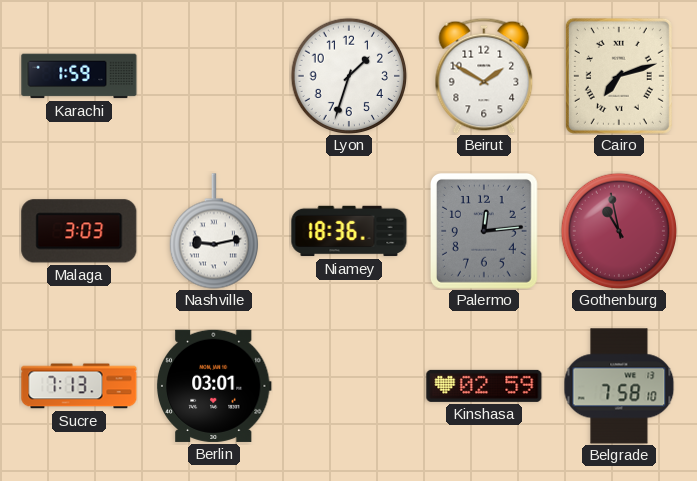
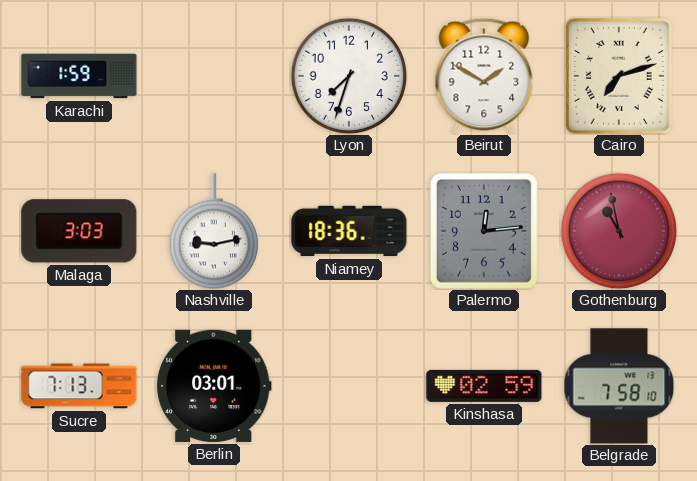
Lyon: 1:33 -> 7:33 (349, 76)
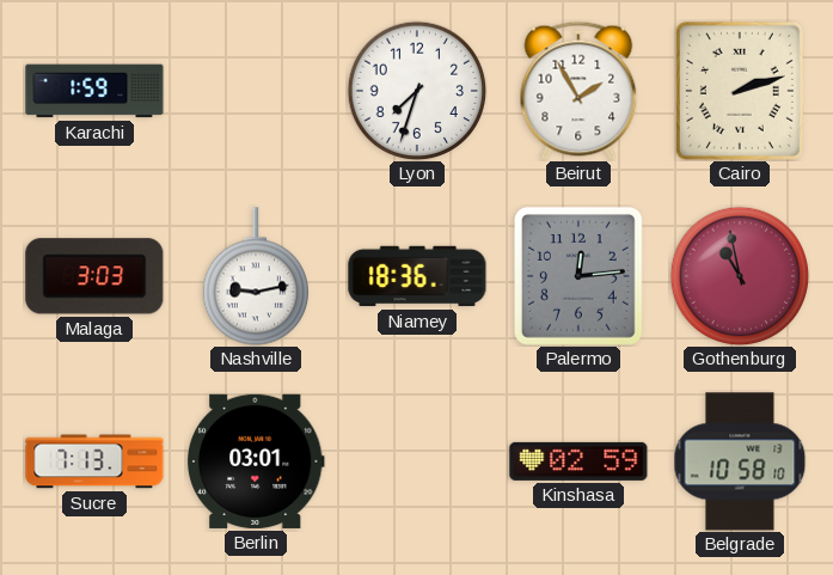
Beirut: 1:50 -> 1:55 (578, 91)
Cairo: 7:12 -> 2:12 (740, 91)
Belgrade: 7:58 -> 10:58 (740, 461)
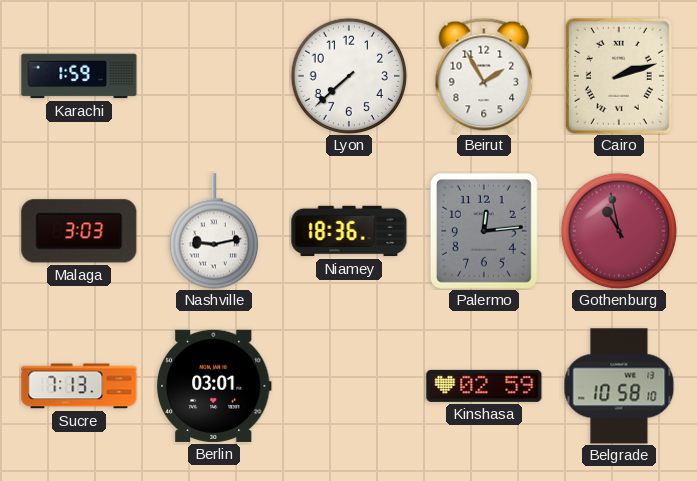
Lyon: 7:33 -> 7:38 (349, 76)
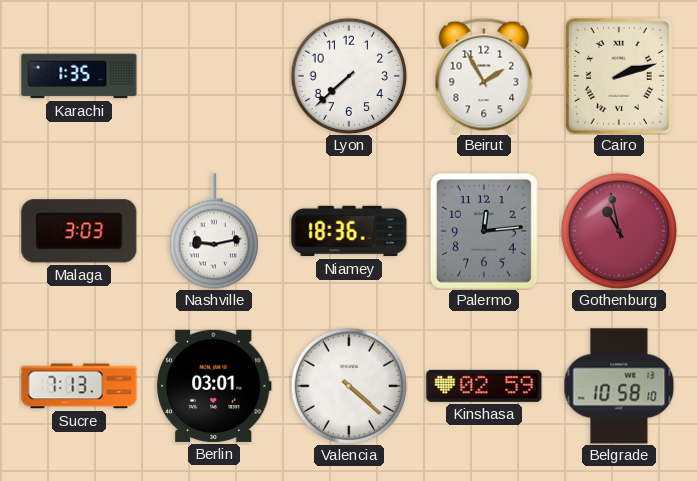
Karachi: 1:59 -> 1:35 (79, 76)
Valencia: none -> 4:22 (349, 386)
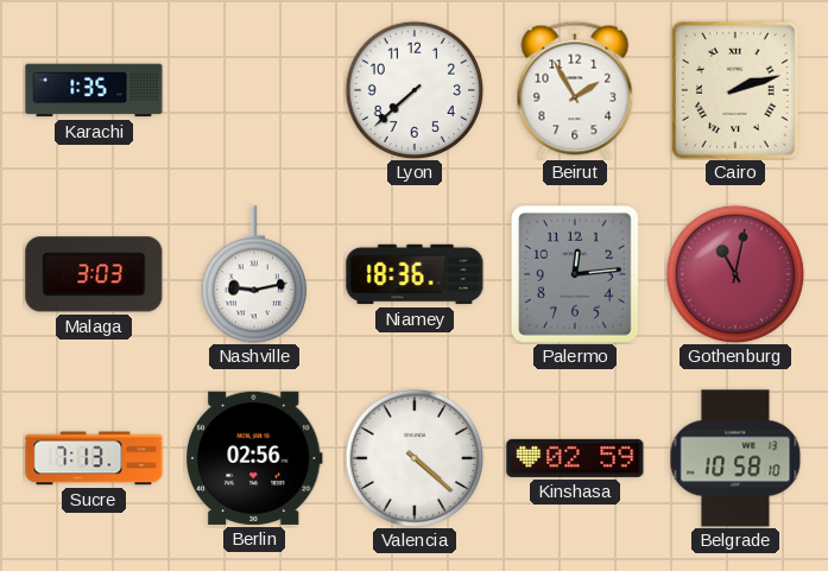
Gothenburg: 10:58 -> 11:02 (735, 274)
Berlin: 03:01 -> 02:56 (254, 458)
